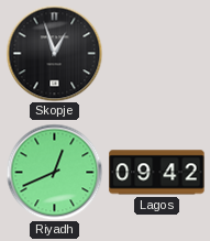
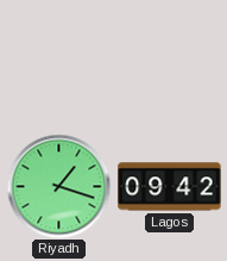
Skopje: 12:57 -> none (54, 53)
Riyadh: 12:41 -> 1:18 (58, 186)
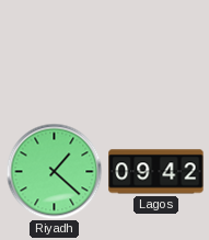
Riyadh: 1:18 -> 1:22 (54, 171)
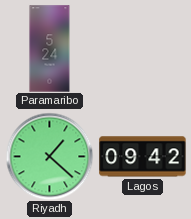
Paramaribo: none -> 5:24 (50, 49)
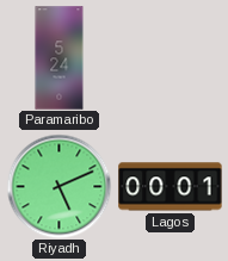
Riyadh: 1:22 -> 5:11 (58, 186)
Lagos: 09:42 -> 00:01 (171, 187)
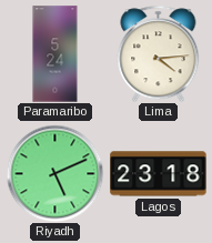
Lima: none -> 4:14 (159, 53)
Lagos: 00:01 -> 23:18 (159, 174)
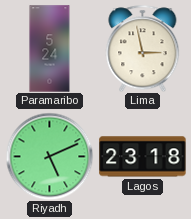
Lima: 4:14 -> 2:58 (143, 48)
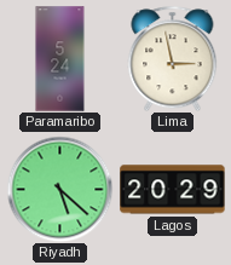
Riyadh: 5:11 -> 5:22 (59, 189)
Lagos: 23:18 -> 20:29 (173, 190)
